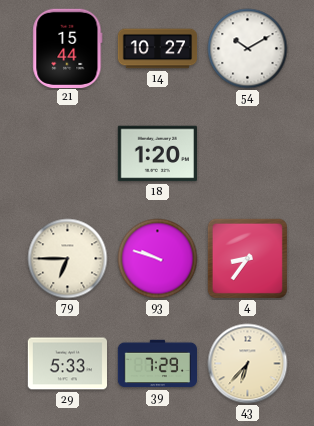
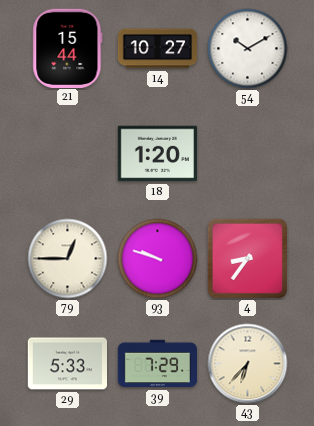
79: 6:45 -> 12:45 (68, 259)
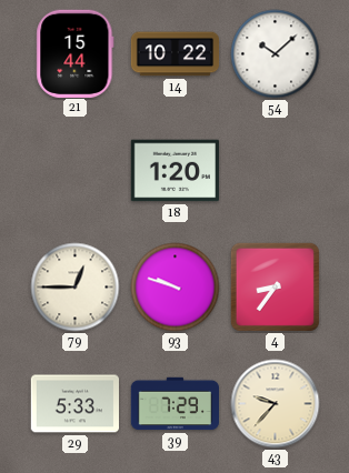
14: 10:27 -> 10:22 (176, 54)
54: 10:10 -> 10:08 (276, 54)
43: 6:37 -> 9:37 (276, 404)
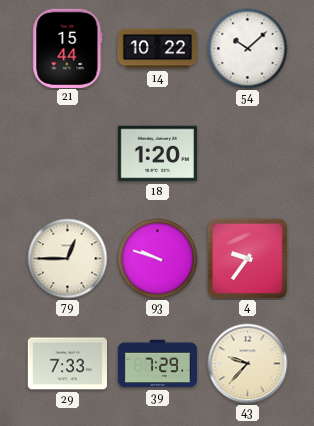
4: 8:36 -> 9:36 (247, 258)
29: 5:33 -> 7:33 (67, 364)
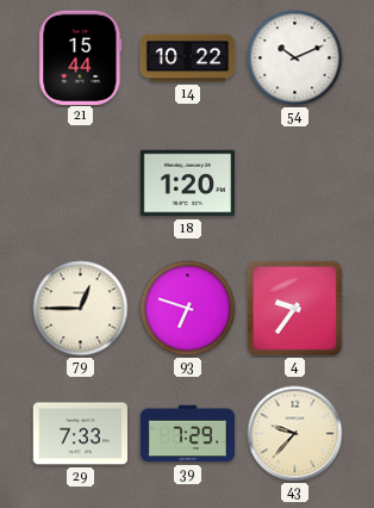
54: 10:08 -> 10:11 (295, 58)
93: 9:48 -> 6:48 (188, 309)
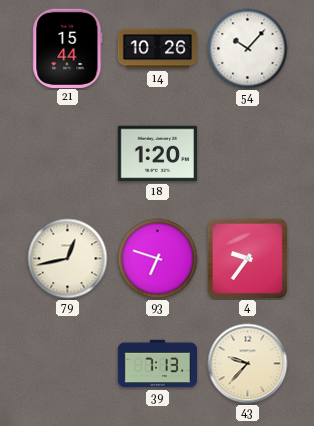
14: 10:22 -> 10:26 (158, 49)
54: 10:11 -> 10:07 (248, 49)
79: 12:45 -> 12:43 (68, 259)
29: 7:33 -> none (80, 434)
39: 7:29 -> 7:13 (158, 364)
